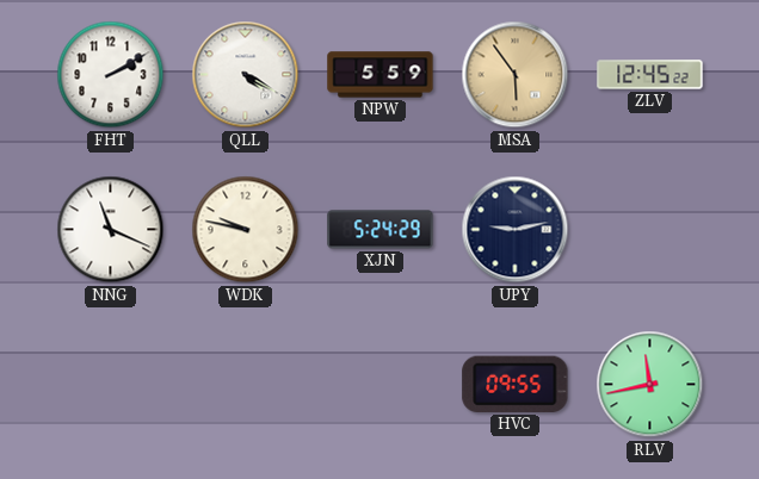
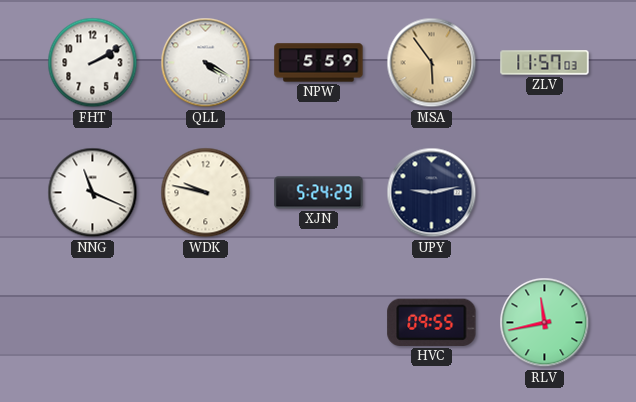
ZLV: 12:45 -> 11:57 (545, 63)
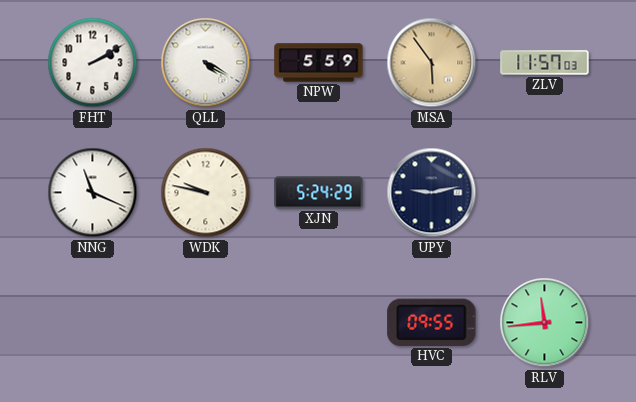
RLV: 11:43 -> 11:44 (545, 323)
